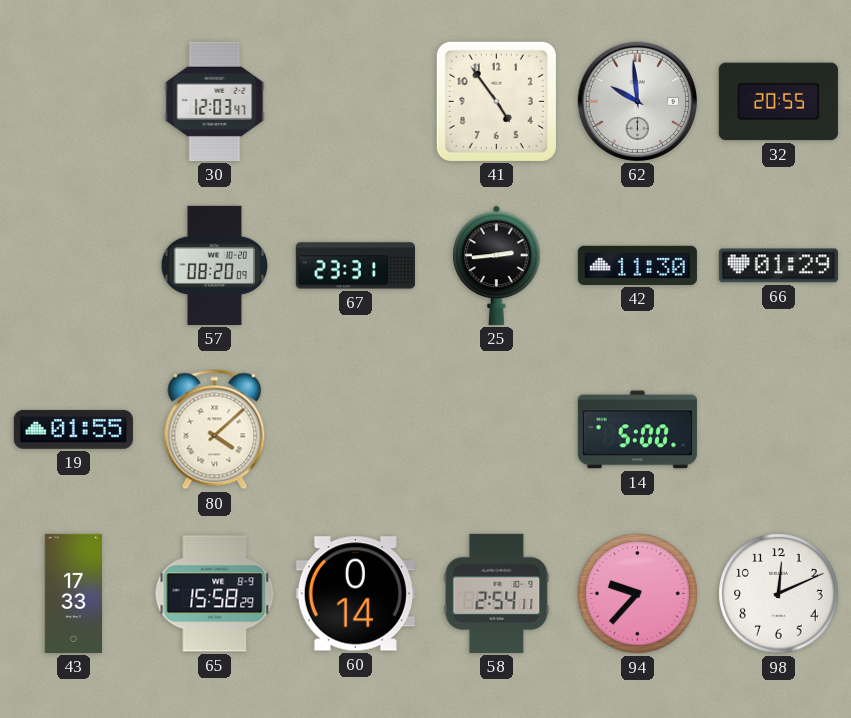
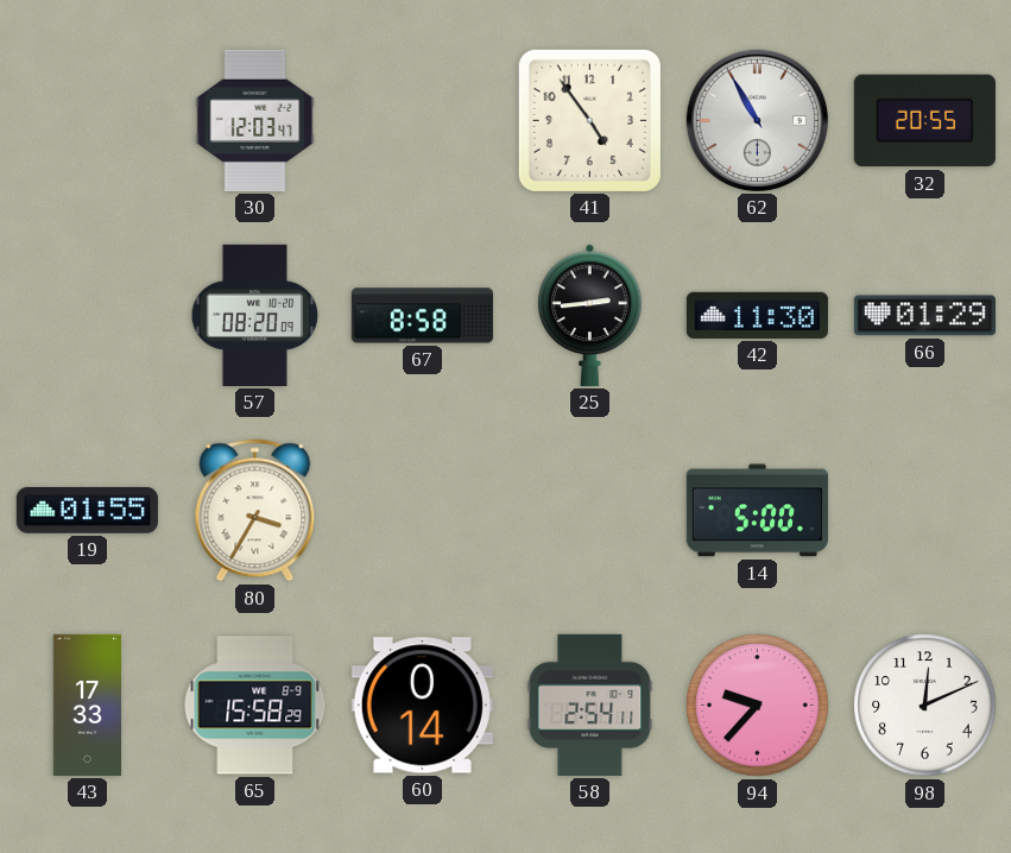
62: 9:59 -> 10:55 (757, 120)
67: 23:31 -> 8:58 (422, 316)
80: 4:08 -> 3:35 (255, 511)
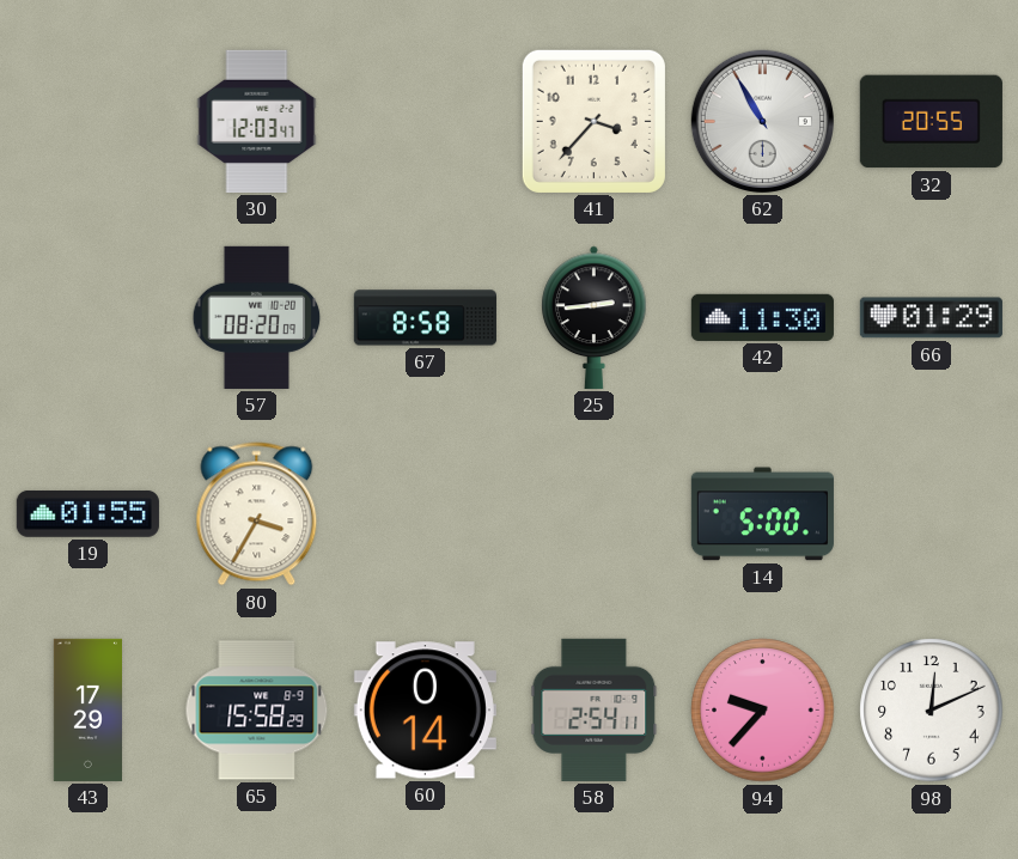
41: 4:54 -> 3:37 (593, 121)
43: 17:33 -> 17:29 (87, 709)
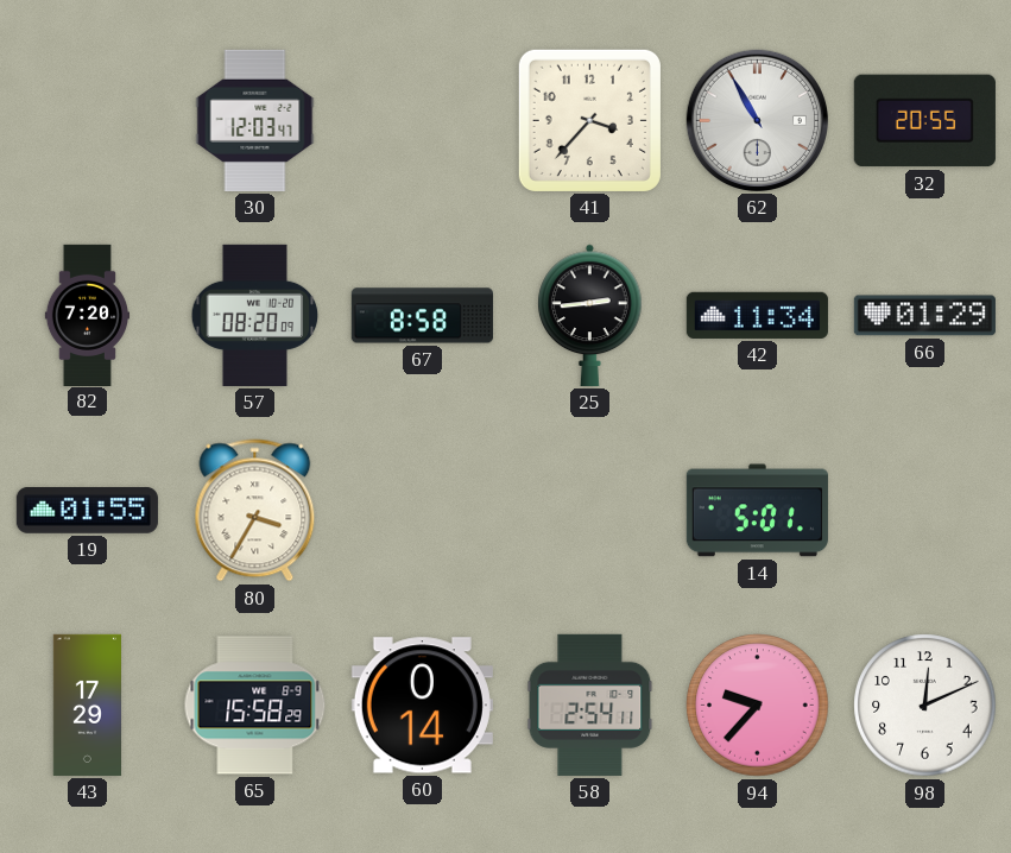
82: none -> 7:20 (87, 315)
42: 11:30 -> 11:34 (757, 315)
14: 5:00 -> 5:01 (757, 511)
